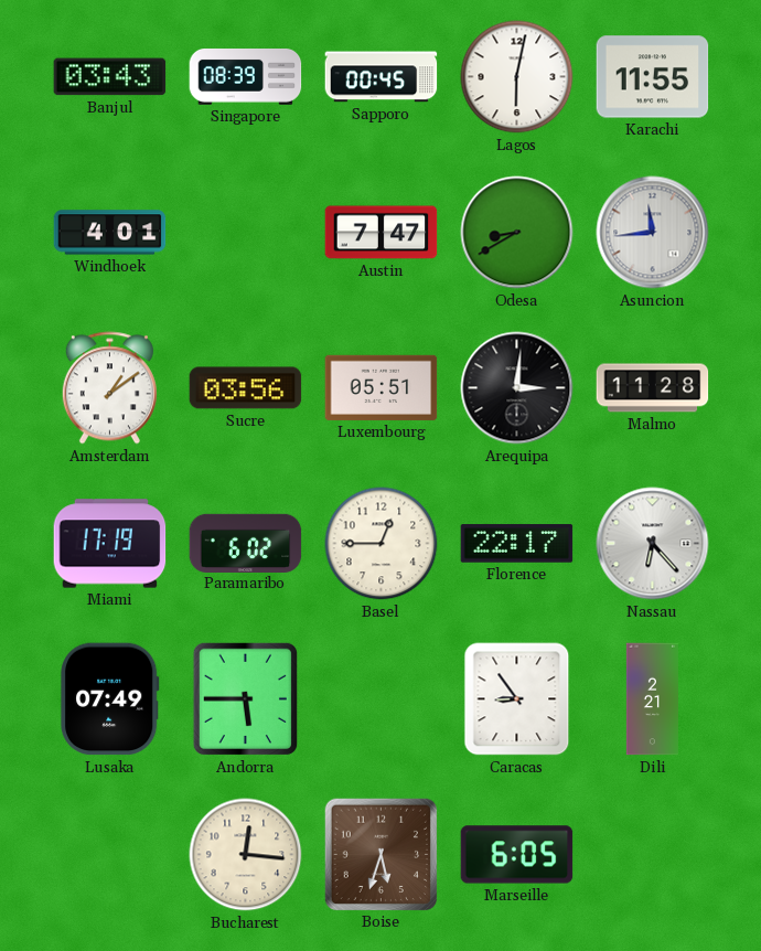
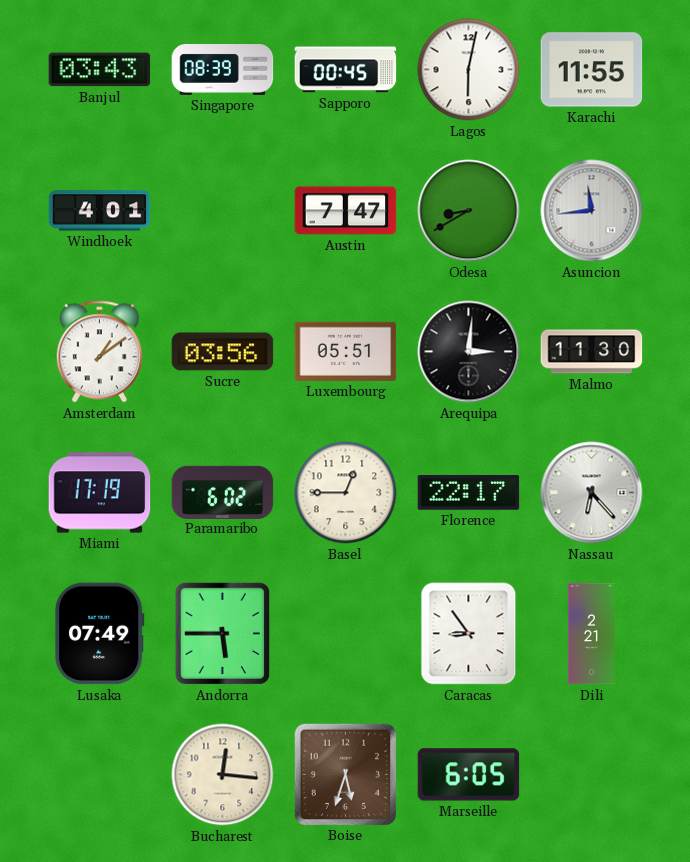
Malmo: 11:28 -> 11:30 (592, 352)
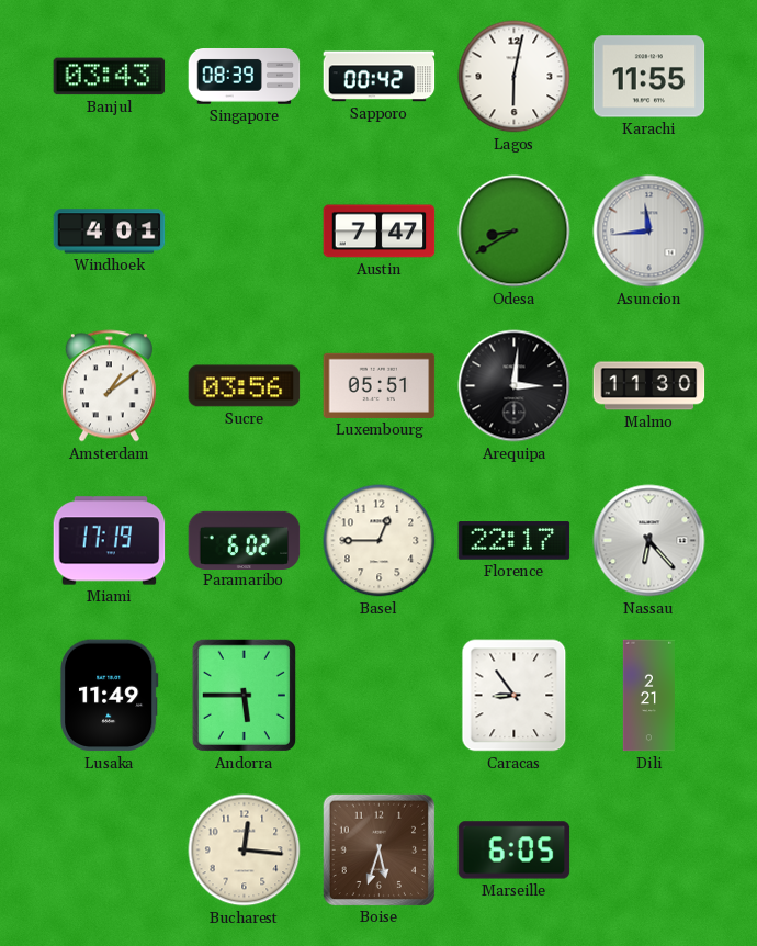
Sapporo: 00:45 -> 00:42 (380, 77)
Lusaka: 07:49 -> 11:49 (109, 696)
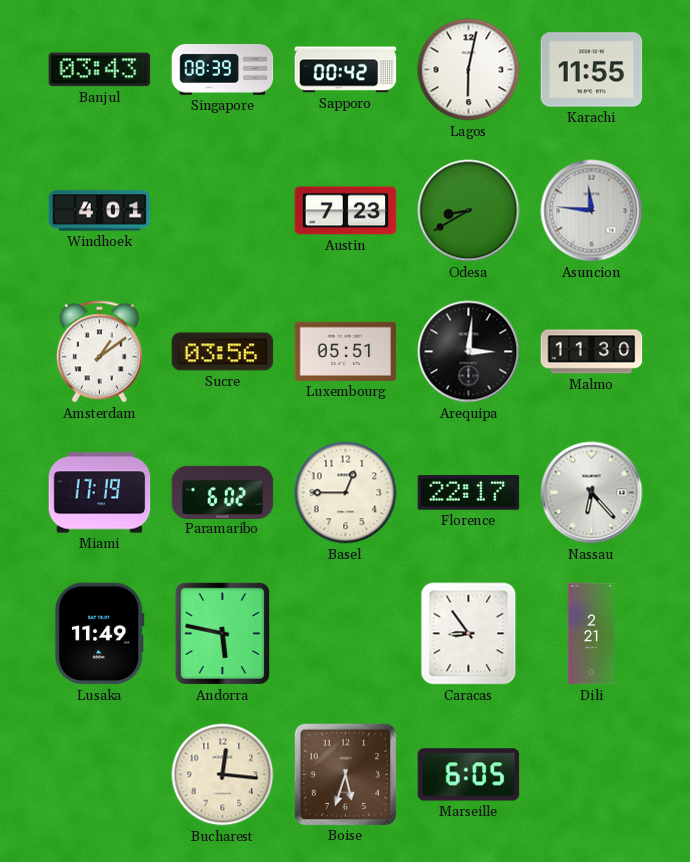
Austin: 7:47 -> 7:23 (346, 211)
Asuncion: 11:44 -> 11:46 (592, 211)
Andorra: 5:45 -> 5:47 (222, 633)
